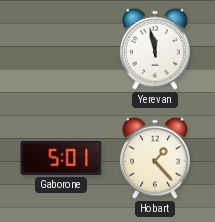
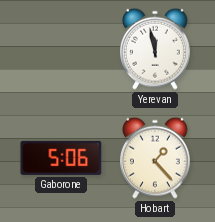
Gaborone: 5:01 -> 5:06 (61, 158)
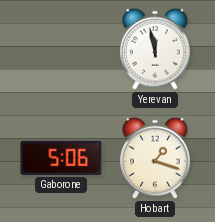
Hobart: 1:23 -> 1:18 (155, 158)
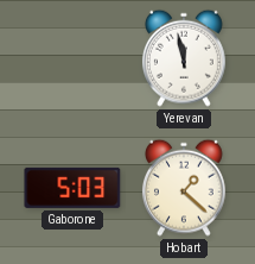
Gaborone: 5:06 -> 5:03 (72, 188)
Hobart: 1:18 -> 1:22 (184, 188)
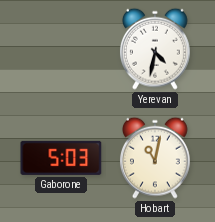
Yerevan: 11:58 -> 4:32 (155, 49)
Hobart: 1:22 -> 11:02 (155, 158)
